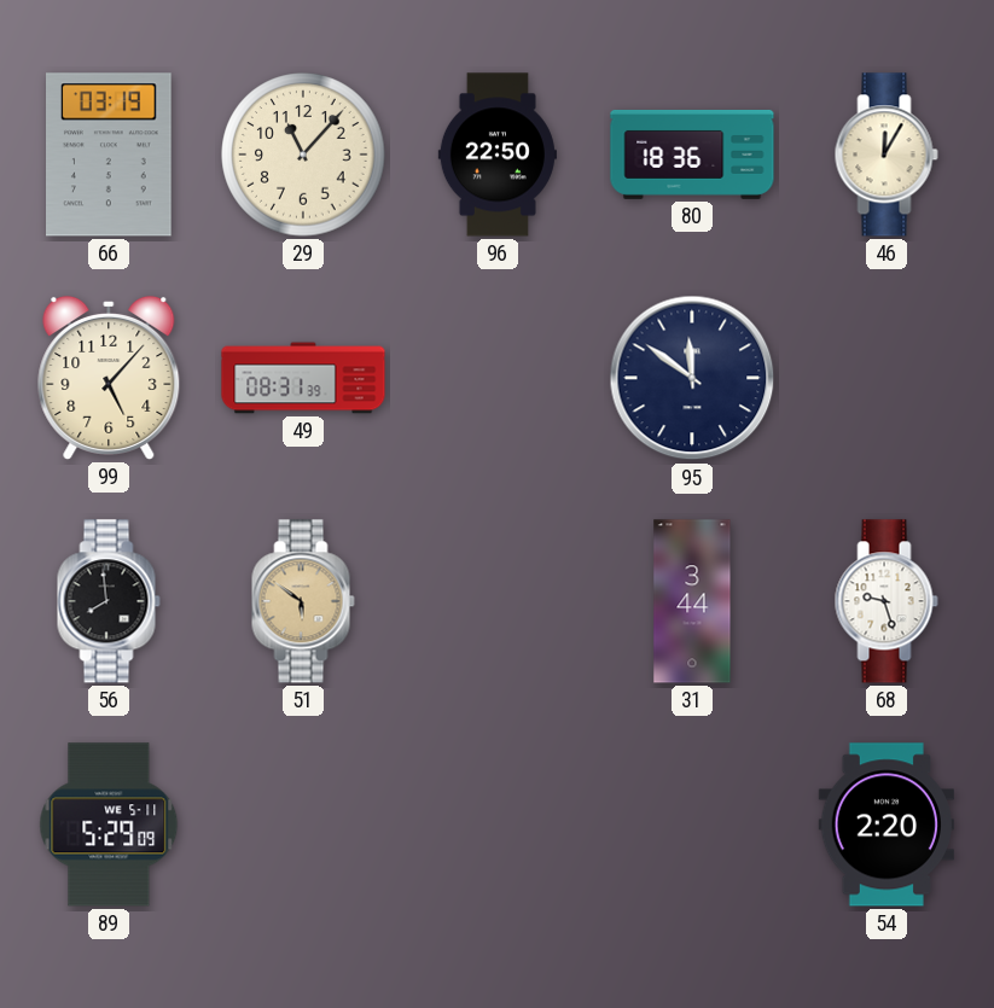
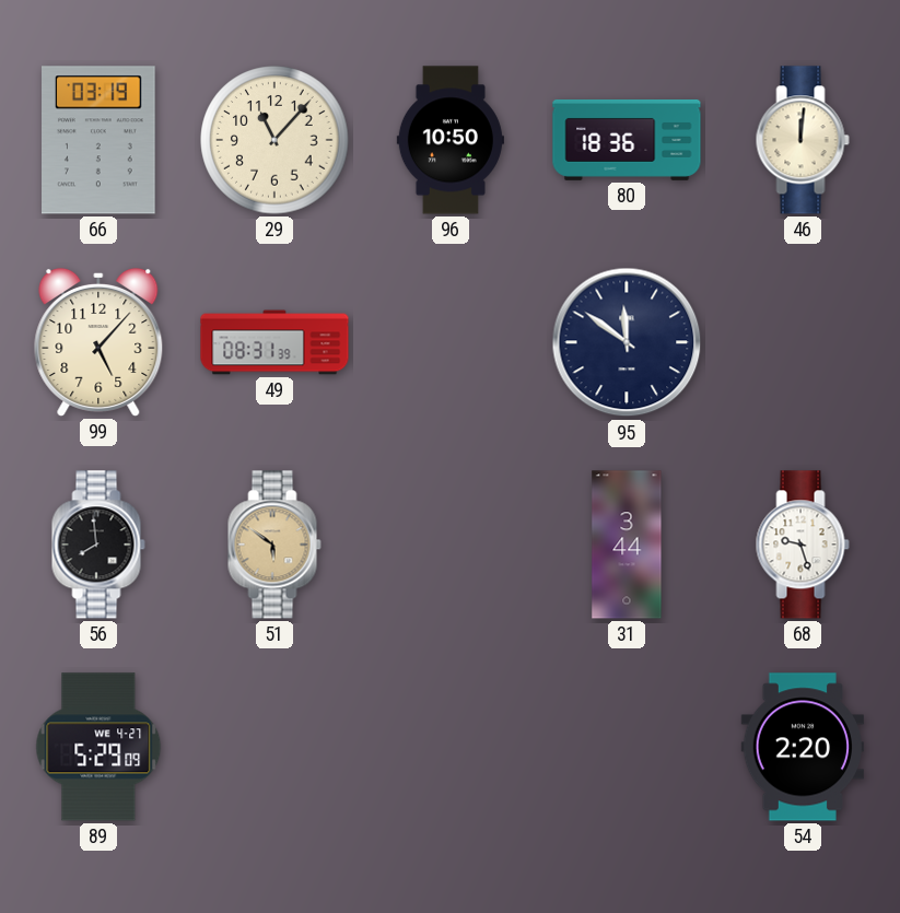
96: 22:50 -> 10:50 (451, 140)
46: 12:05 -> 12:01 (803, 140)
89 date: WE 5-11 -> WE 4-27 (98, 747)
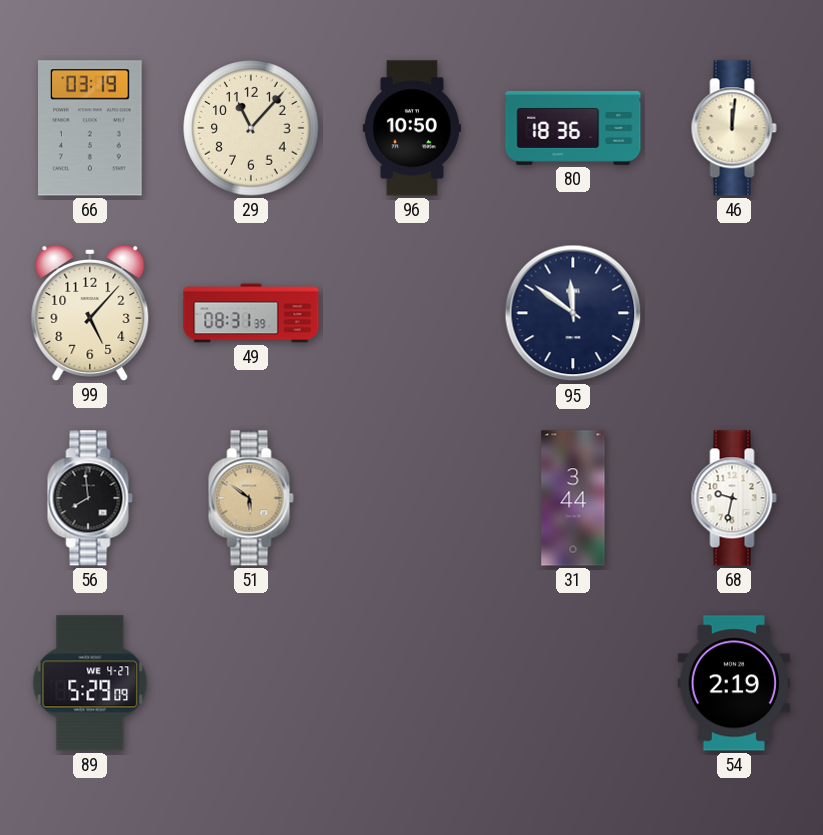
68: 9:27 -> 9:32 (734, 498)
54: 2:20 -> 2:19 (733, 683)
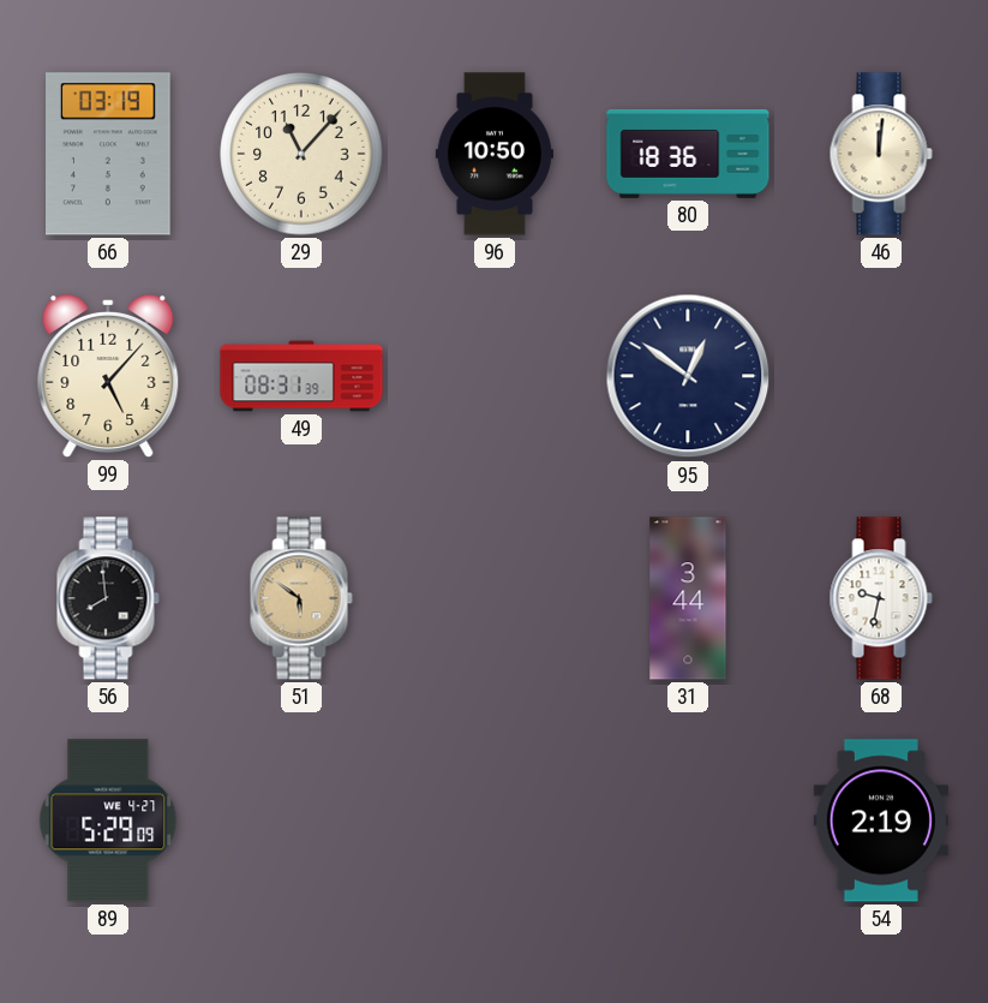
95: 11:51 -> 12:51 (688, 376)
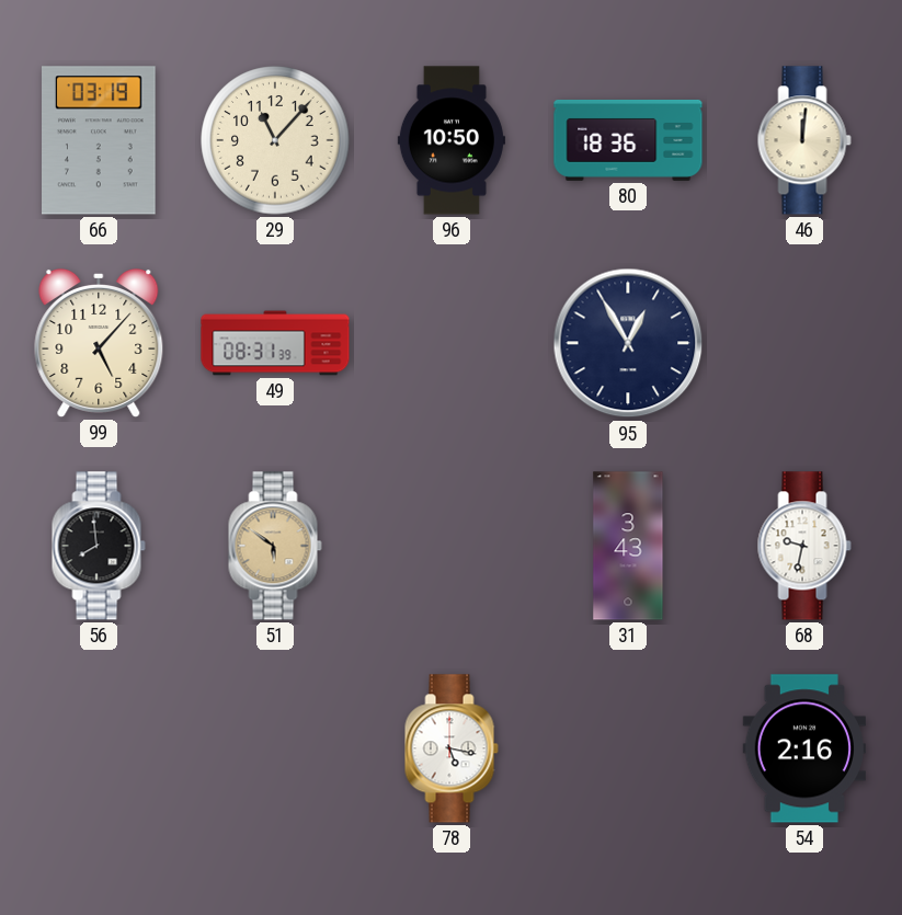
95: 12:51 -> 12:55 (628, 343)
31: 3:44 -> 3:43 (628, 546)
89: 5:29 -> none (108, 820)
78: none -> 5:17 (452, 748)
54: 2:19 -> 2:16 (803, 748)
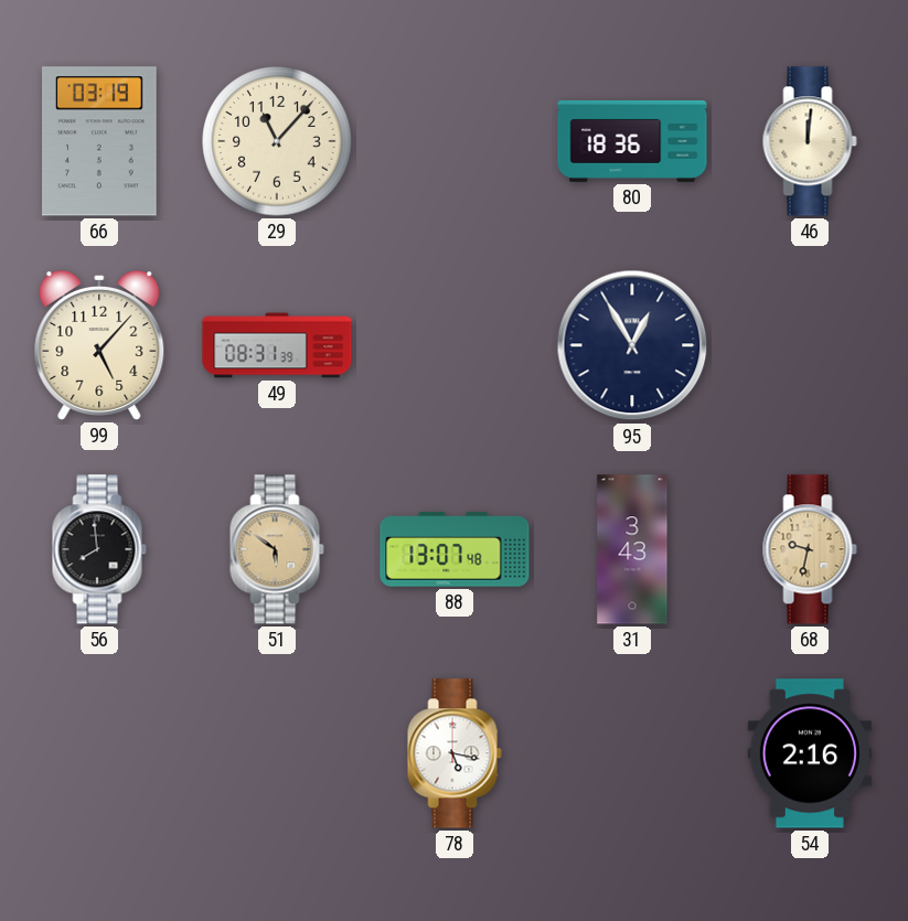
96: 10:50 -> none (452, 140)
88: none -> 13:07 (455, 549)
68 dial: white -> champagne (810, 549)
